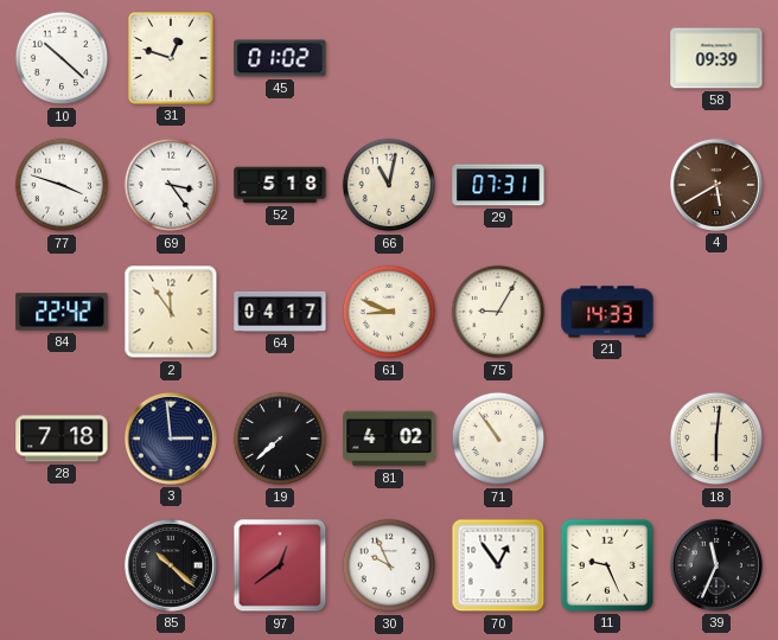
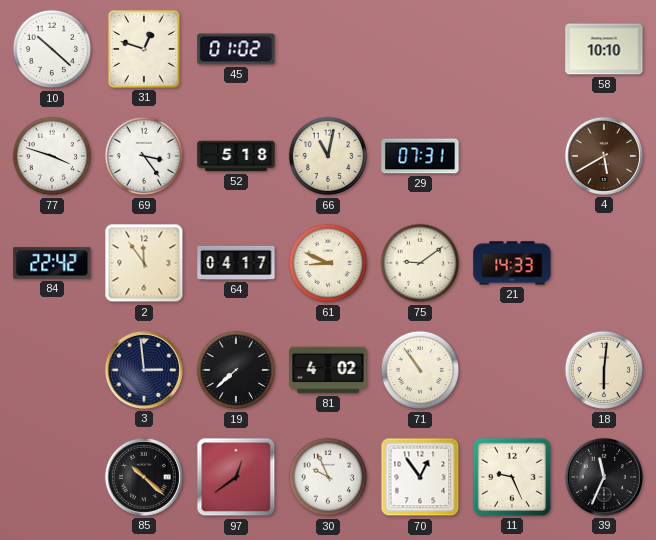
58: 09:39 -> 10:10 (604, 49)
75: 9:05 -> 9:09 (420, 263)
28: 7:18 -> none (62, 439)
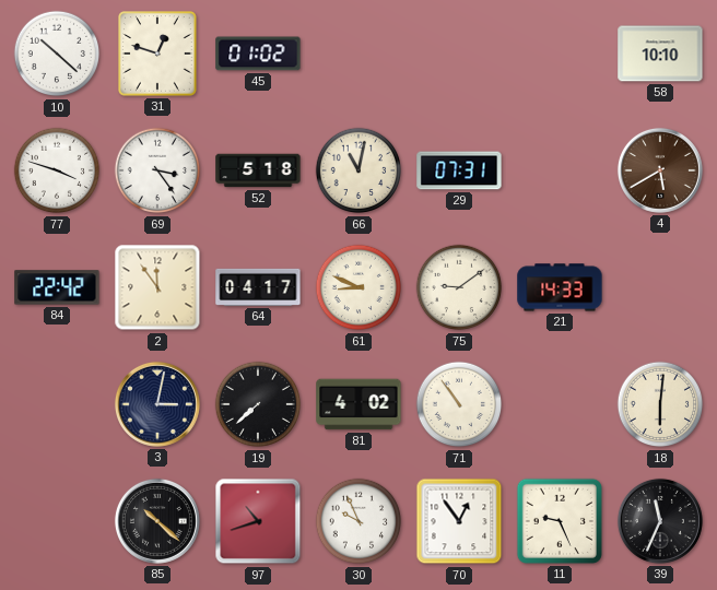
3: 2:59 -> 3:02 (157, 404)
97: 12:39 -> 10:42 (258, 521)
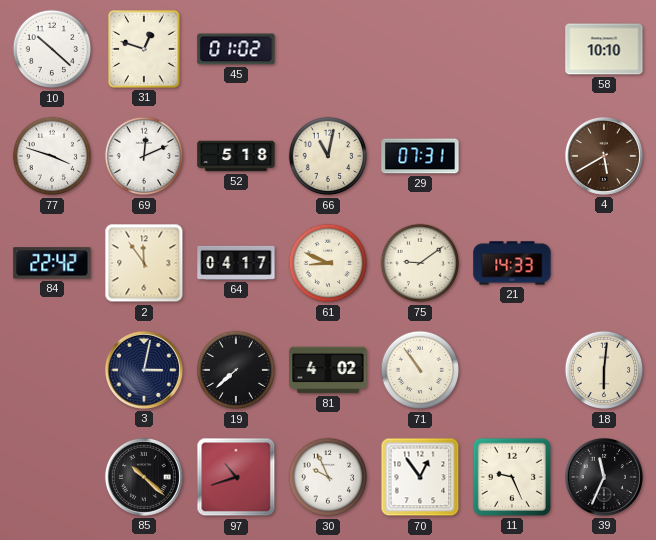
69: 3:24 -> 12:11 (144, 156)
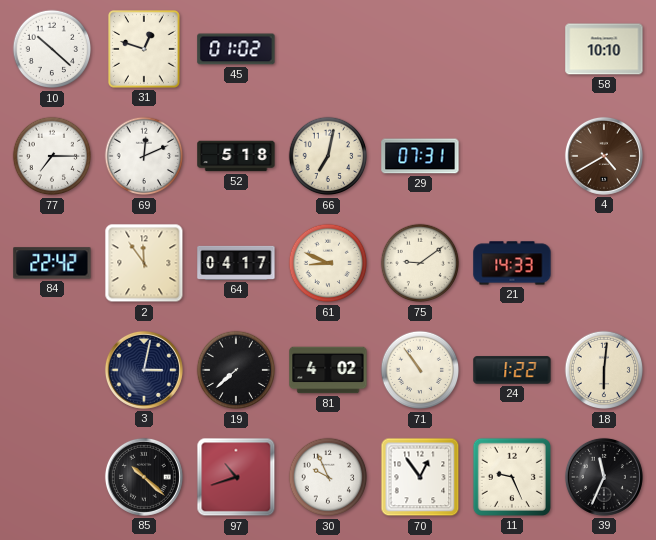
77: 3:48 -> 7:15 (52, 156)
66: 11:02 -> 7:02 (328, 156)
4: 5:40 -> 4:40 (604, 156)
24: none -> 1:22 (512, 370)
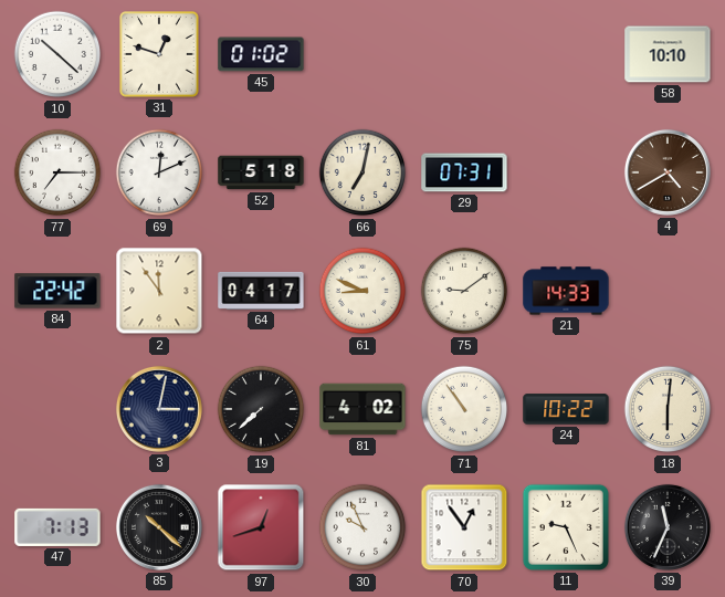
24: 1:22 -> 10:22 (566, 409)
47: none -> 7:13 (57, 527)
97: 10:42 -> 12:42 (261, 527)
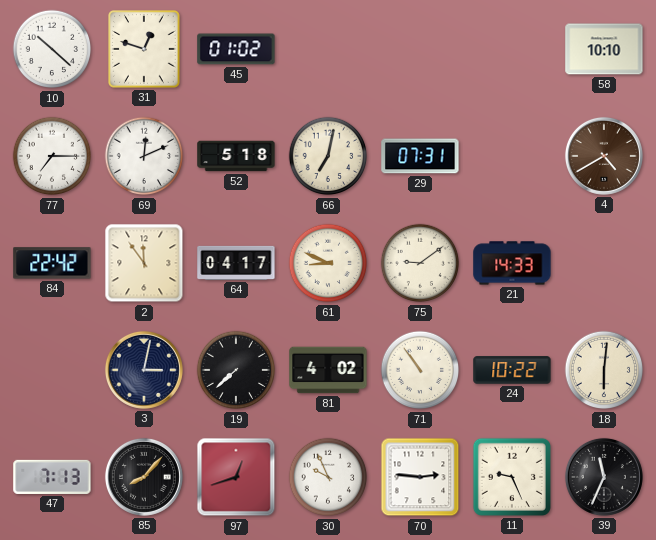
85: 10:22 -> 8:07 (144, 477)
70: 12:54 -> 2:46 (420, 477)
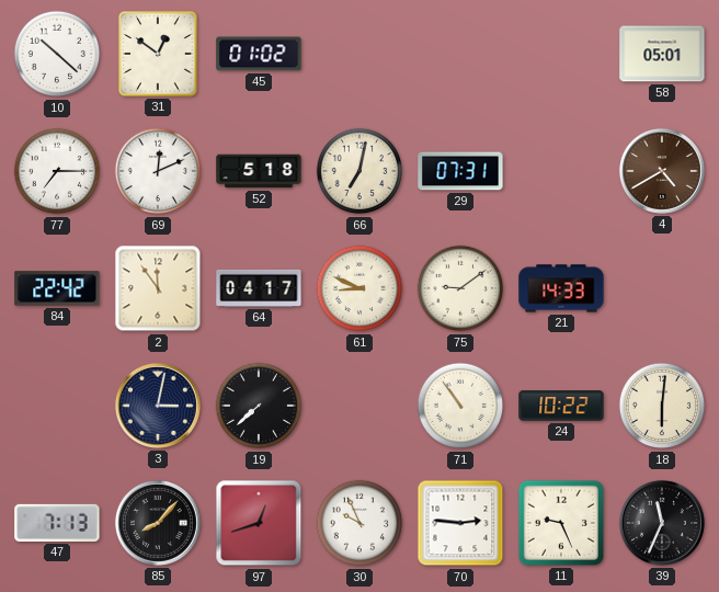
31: 12:48 -> 12:51 (159, 55)
58: 10:10 -> 05:01 (662, 54)
81: 4:02 -> none (328, 370)
